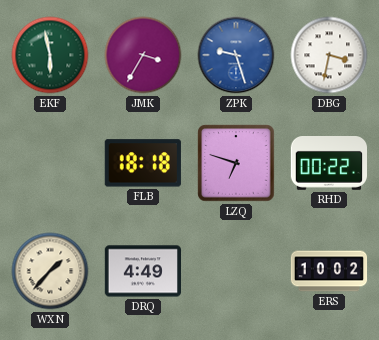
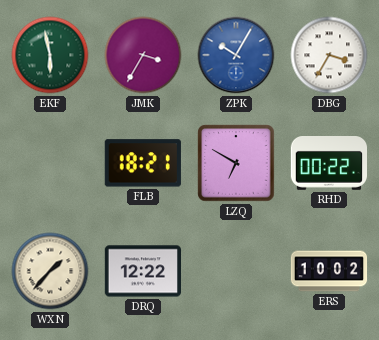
ZPK: 9:27 -> 10:05 (236, 55)
DBG: 3:32 -> 3:35 (329, 55)
FLB: 18:18 -> 18:21 (143, 163)
LZQ: 6:48 -> 6:50 (236, 163)
DRQ: 4:49 -> 12:22 (142, 271)
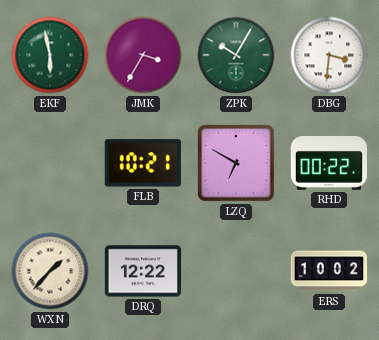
ZPK dial: blue -> green (236, 55)
DBG: 3:35 -> 3:31 (329, 55)
FLB: 18:21 -> 10:21 (143, 163)
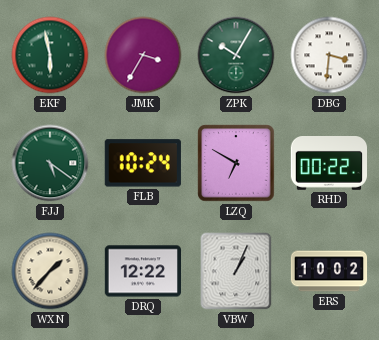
FJJ: none -> 5:21 (50, 163)
FLB: 10:21 -> 10:24 (143, 163)
VBW: none -> 1:04 (236, 271)
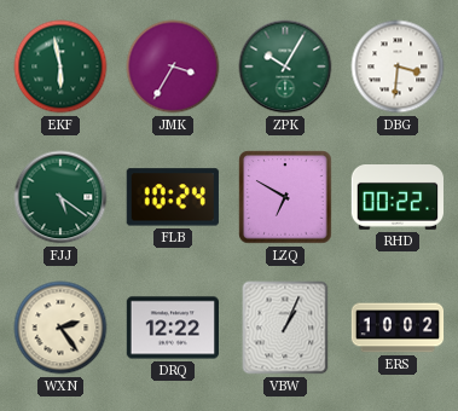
WXN: 1:37 -> 2:24 (60, 328)
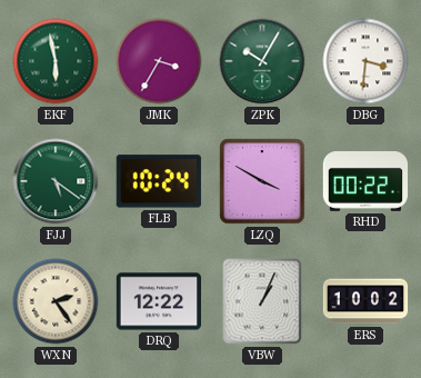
LZQ: 6:50 -> 3:50 (262, 181)
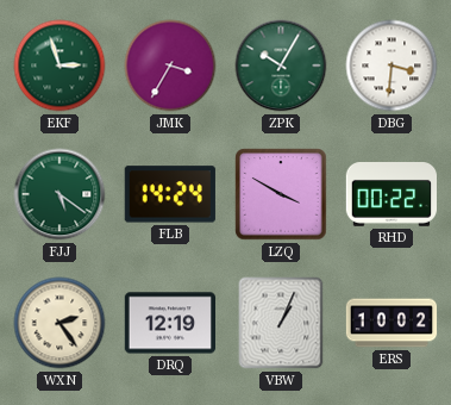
EKF: 5:58 -> 2:57 (59, 66)
FLB: 10:24 -> 14:24 (170, 194)
DRQ: 12:22 -> 12:19 (169, 323)
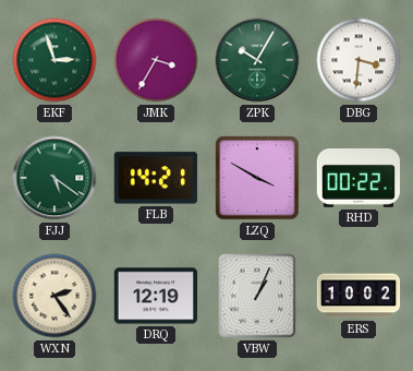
FLB: 14:24 -> 14:21 (156, 178)
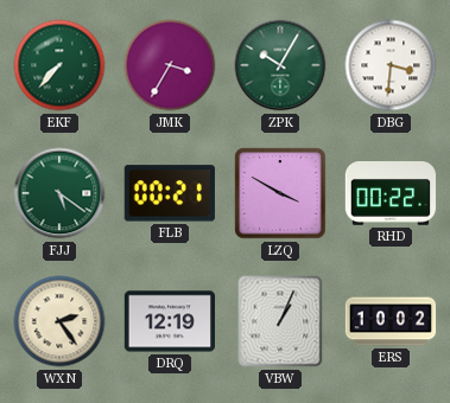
EKF: 2:57 -> 7:37 (59, 65)
FLB: 14:21 -> 00:21 (170, 193)
